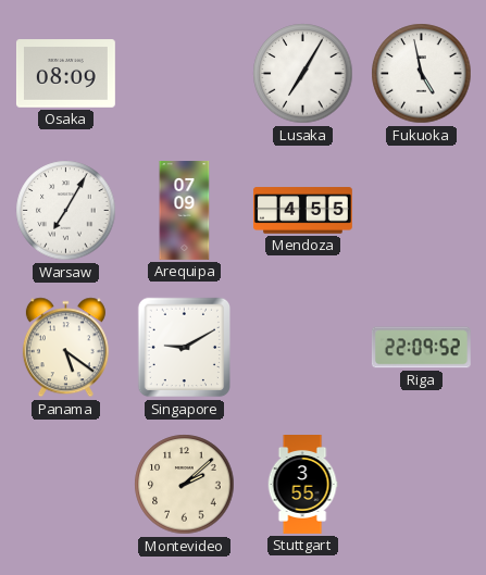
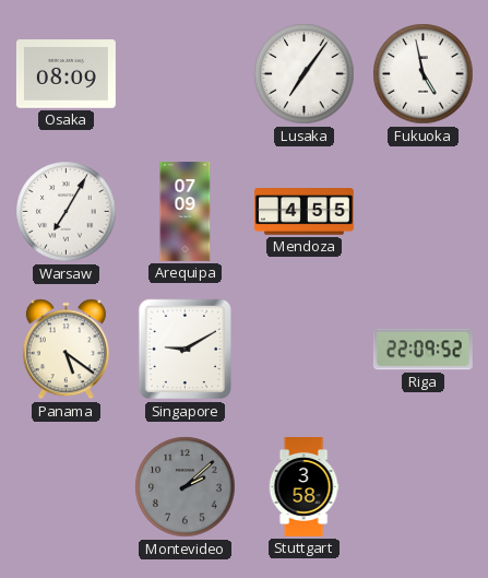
Lusaka: 7:05 -> 7:06 (305, 74)
Montevideo dial: cream -> grey (186, 487)
Stuttgart: 3:55 -> 3:58 (303, 487)
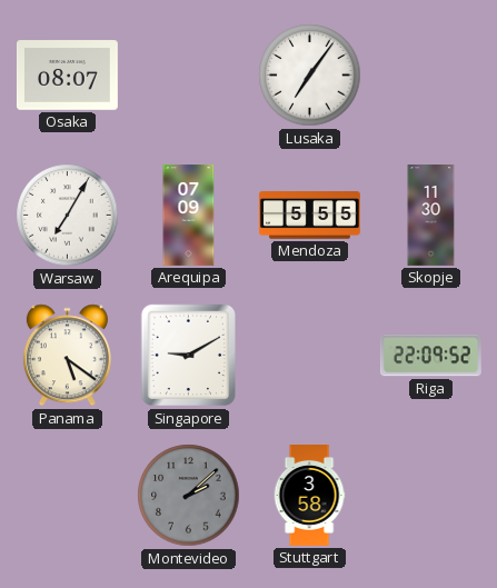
Osaka: 08:09 -> 08:07 (67, 76)
Fukuoka: 4:58 -> none (424, 74)
Mendoza: 4:55 -> 5:55 (309, 216)
Skopje: none -> 11:30 (431, 216)
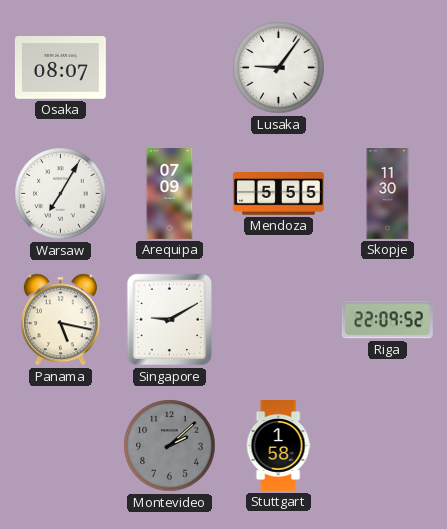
Lusaka: 7:06 -> 9:06 (279, 68)
Panama: 5:21 -> 5:17 (60, 320)
Stuttgart: 3:58 -> 1:58 (278, 446)
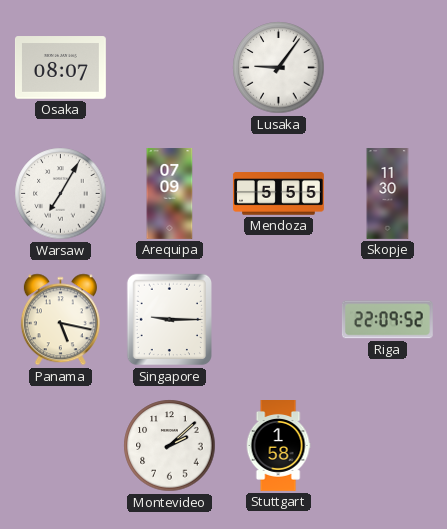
Singapore: 9:10 -> 9:15 (170, 320)
Montevideo dial: grey -> white (170, 446)
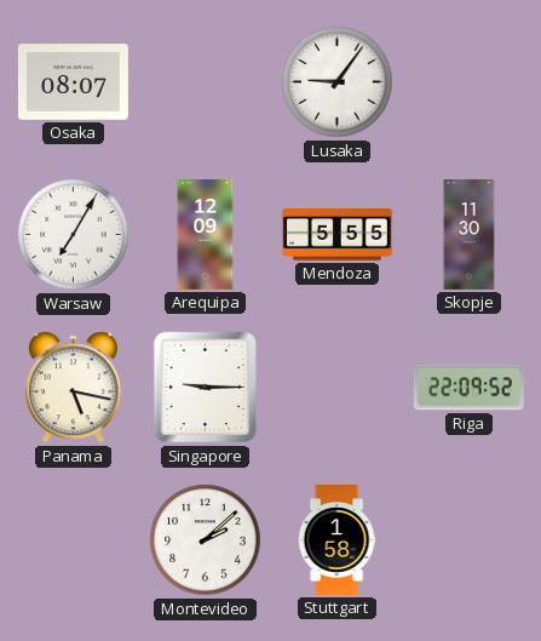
Arequipa: 07:09 -> 12:09 (206, 235)
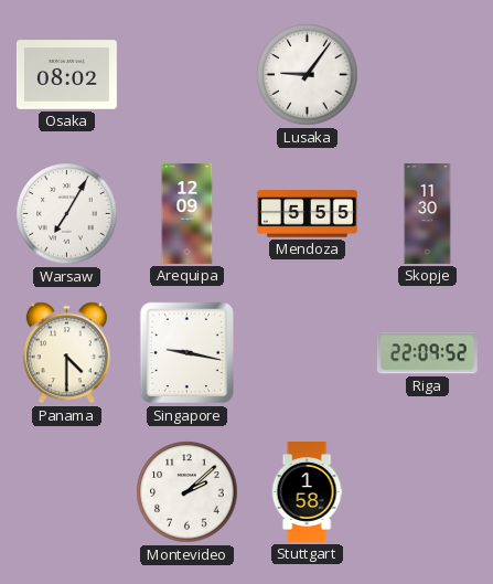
Osaka: 08:07 -> 08:02 (66, 75)
Panama: 5:17 -> 4:30 (66, 353)
Singapore: 9:15 -> 9:17 (187, 353)
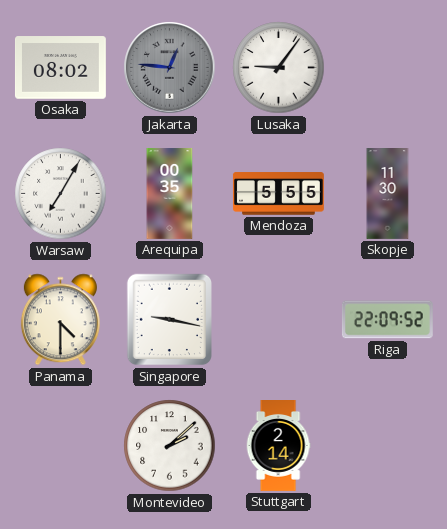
Jakarta: none -> 12:46 (170, 68)
Arequipa: 12:09 -> 00:35 (170, 194)
Stuttgart: 1:58 -> 2:14 (278, 446)
